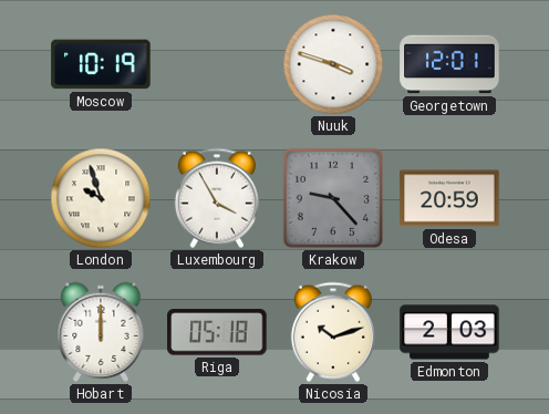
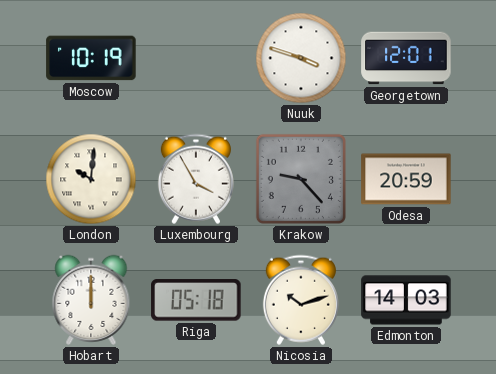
London: 9:57 -> 10:01 (91, 179)
Edmonton: 2:03 -> 14:03 (406, 300)
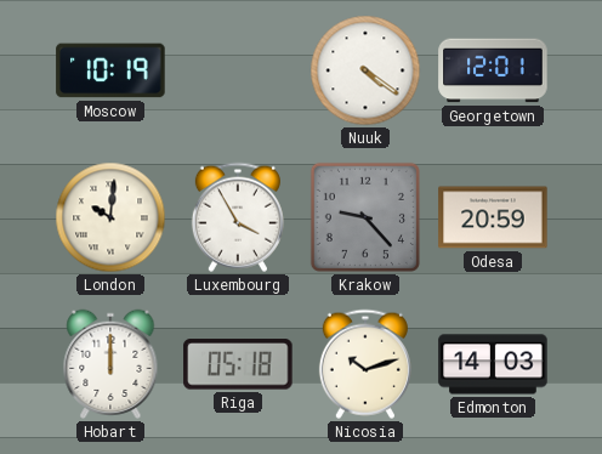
Nuuk: 3:48 -> 4:21 (365, 70)
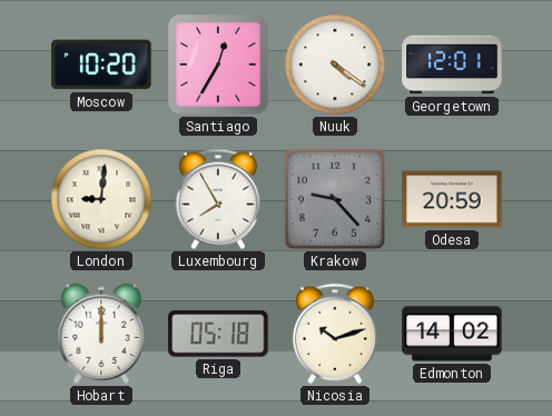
Moscow: 10:19 -> 10:20 (101, 65)
Santiago: none -> 12:35 (218, 65)
London: 10:01 -> 9:01 (101, 199)
Luxembourg: 3:55 -> 7:55 (218, 199)
Edmonton: 14:03 -> 14:02 (452, 334)
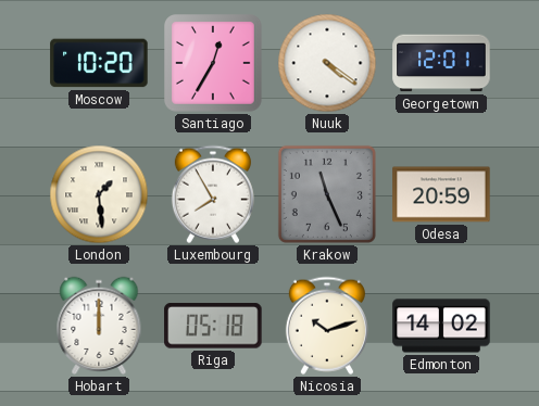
London: 9:01 -> 1:29 (99, 194)
Krakow: 9:23 -> 11:26 (327, 194)
